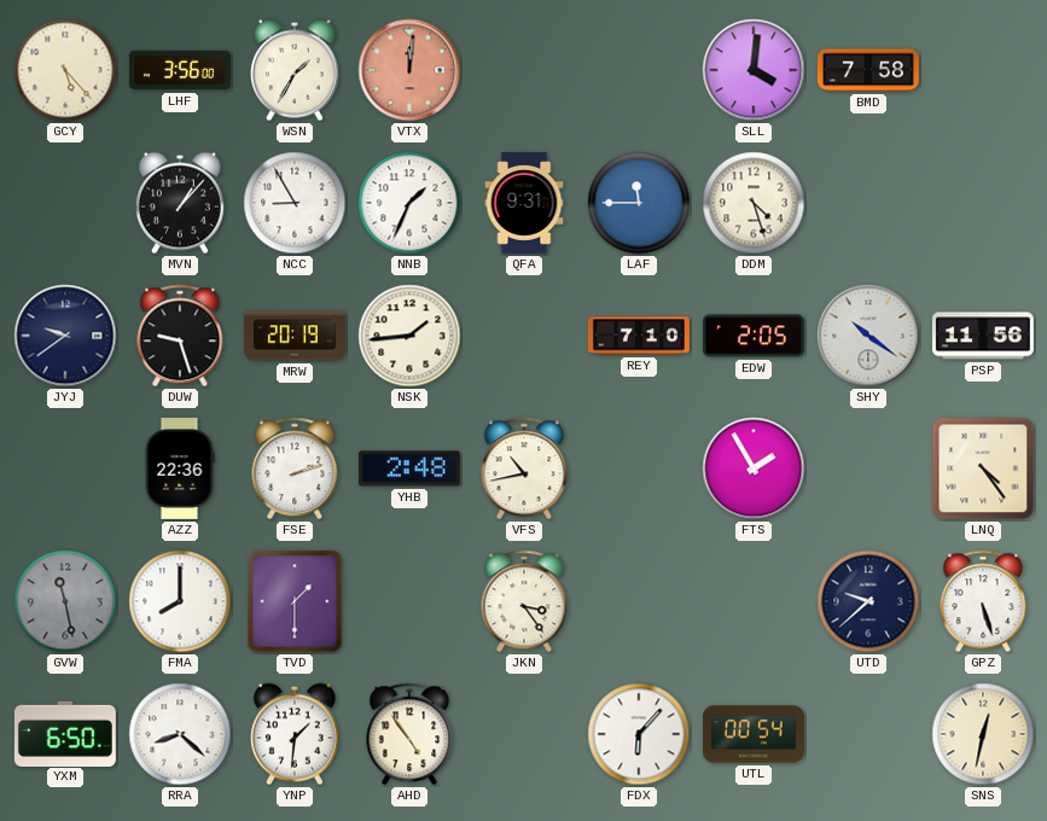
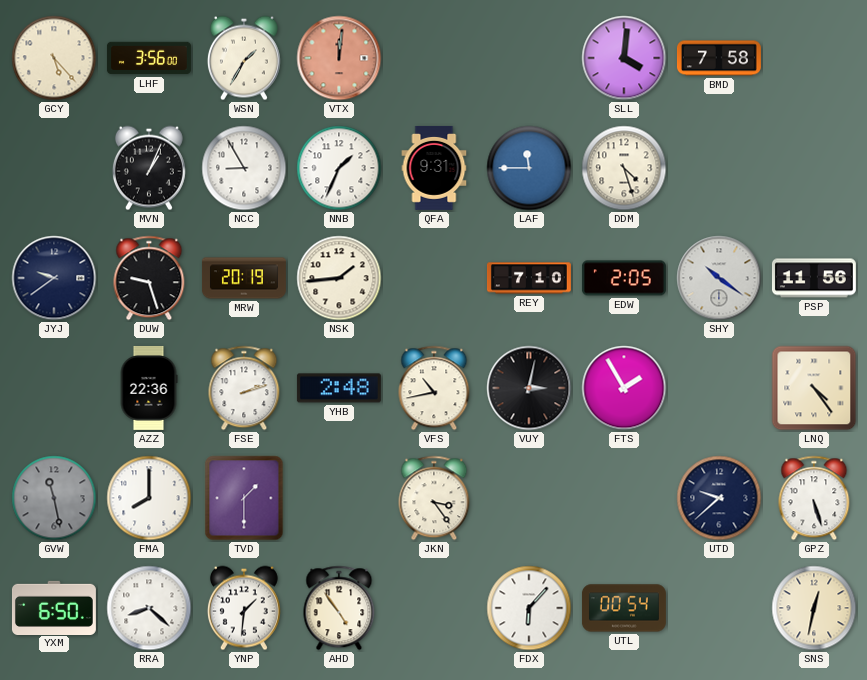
MVN: 1:07 -> 1:04 (149, 168)
VUY: none -> 3:02 (529, 388)
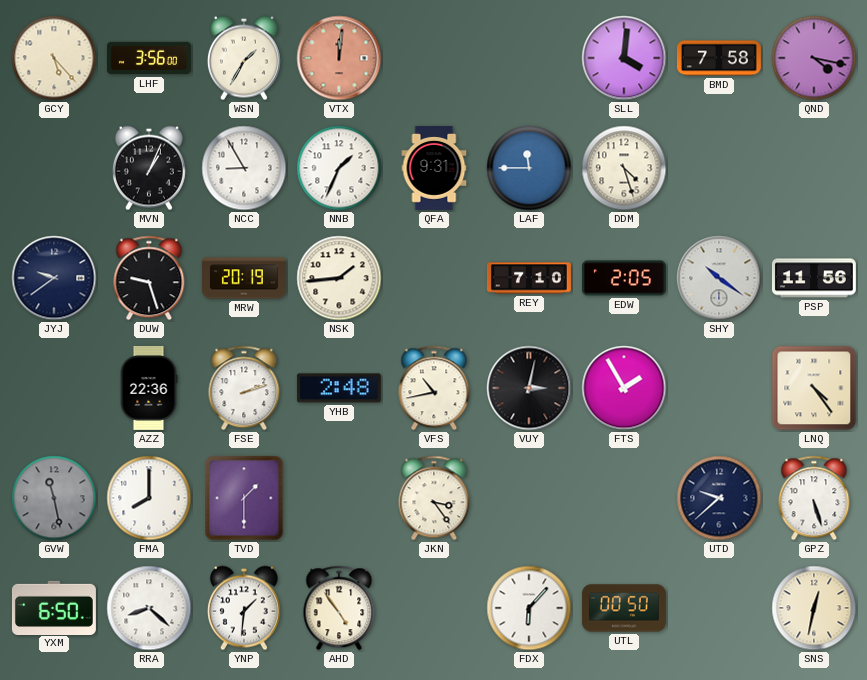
QND: none -> 4:17 (814, 58)
UTL: 00:54 -> 00:50 (624, 608)
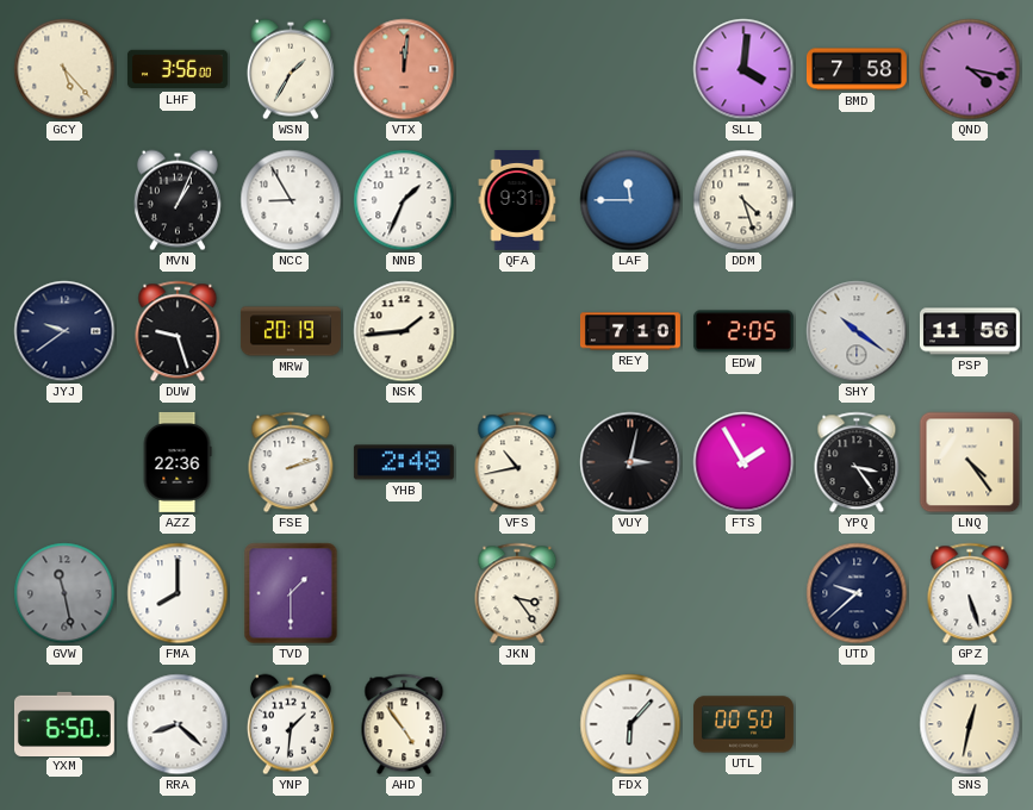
YPQ: none -> 3:24 (857, 462)
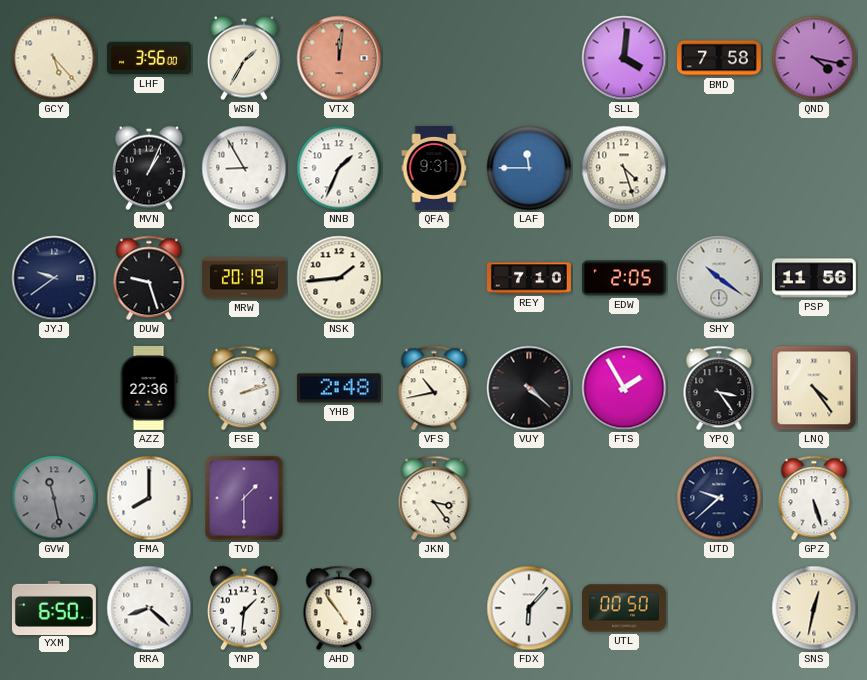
VUY: 3:02 -> 4:22 (529, 388)
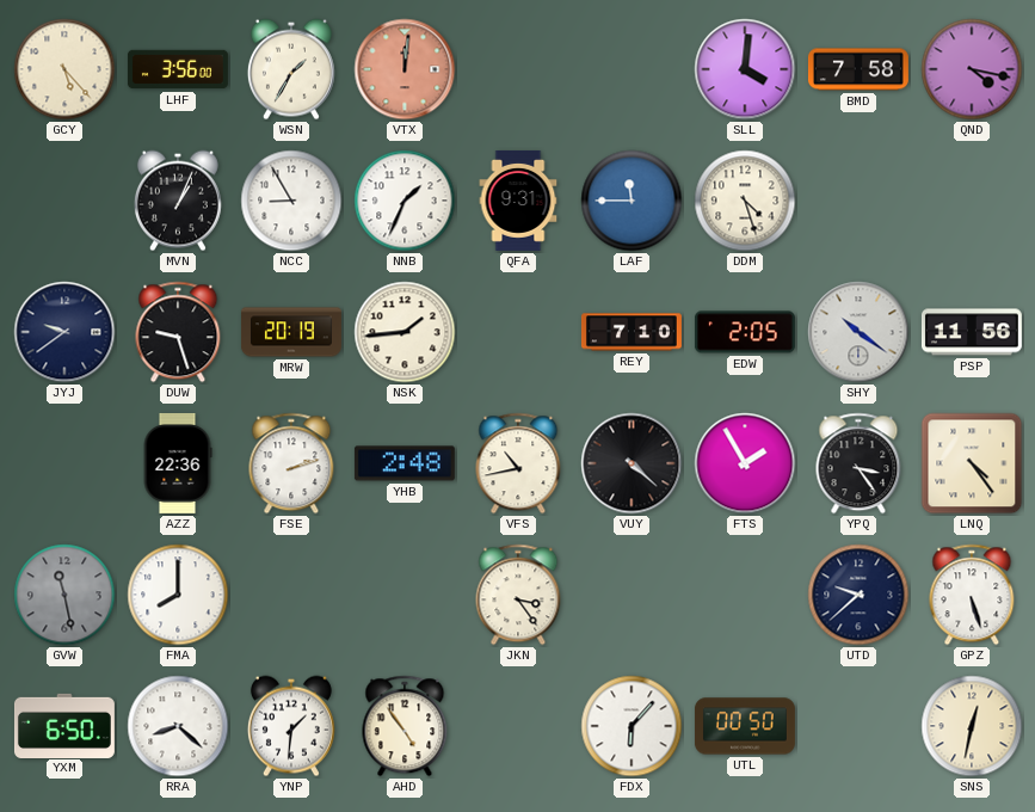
TVD: 1:30 -> none (244, 498)
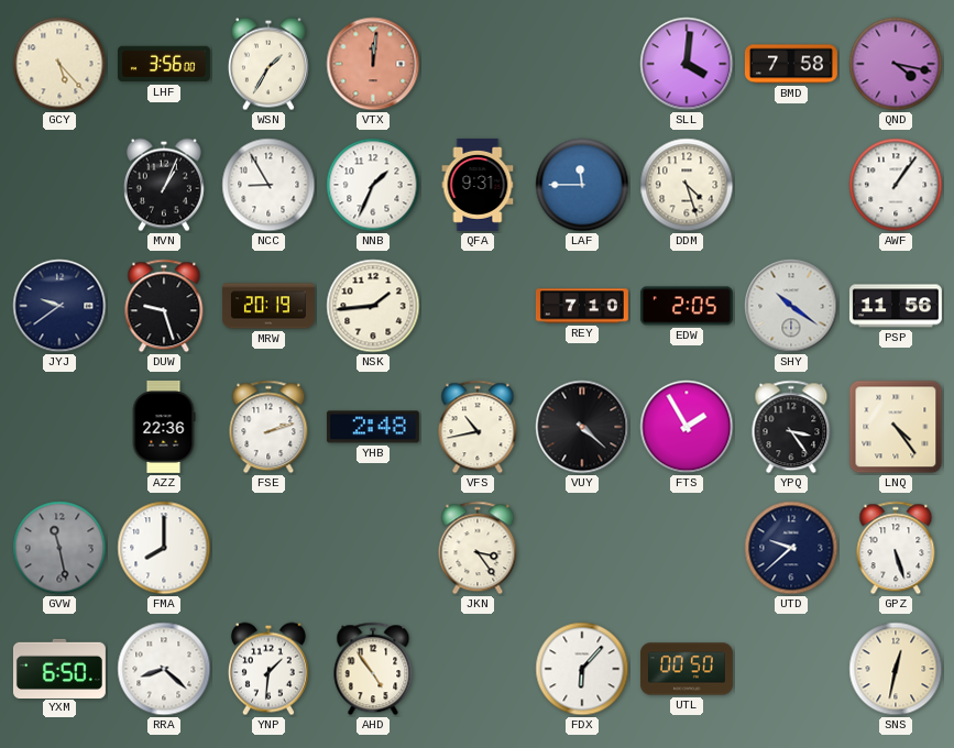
AWF: none -> 1:06 (896, 185)
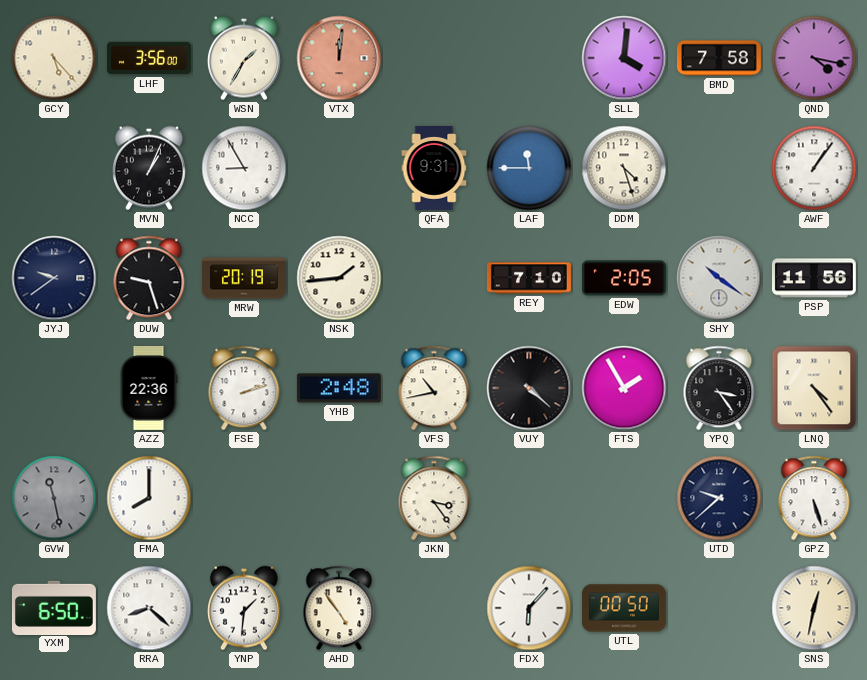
NNB: 1:34 -> none (373, 185)
